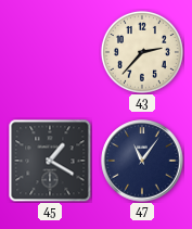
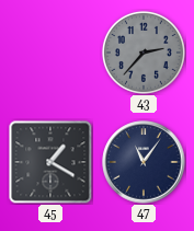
43 dial: cream -> grey (144, 53)
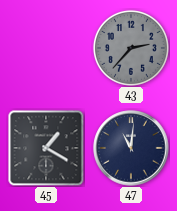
47: 11:06 -> 11:01 (131, 148)
